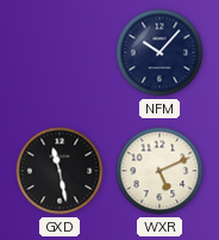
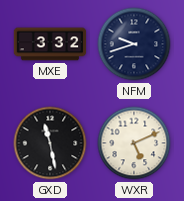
MXE: none -> 3:32 (50, 44)
NFM: 10:07 -> 9:42 (134, 44)
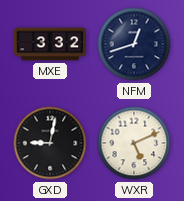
NFM: 9:42 -> 12:42 (134, 44)
GXD: 11:28 -> 9:02 (50, 143)
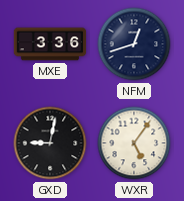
MXE: 3:32 -> 3:36 (50, 44)
WXR: 5:11 -> 5:06 (134, 143)
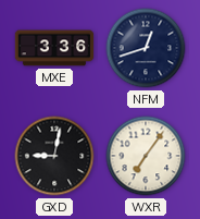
WXR: 5:06 -> 7:06 (146, 156)
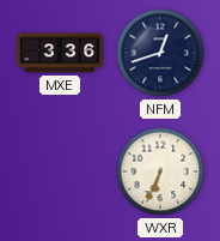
GXD: 9:02 -> none (54, 156)
WXR: 7:06 -> 6:34 (160, 171)
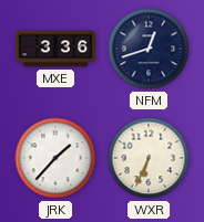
JRK: none -> 1:37 (55, 158)
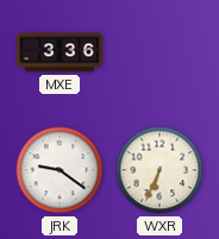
NFM: 12:42 -> none (149, 49)
JRK: 1:37 -> 9:21 (60, 170)
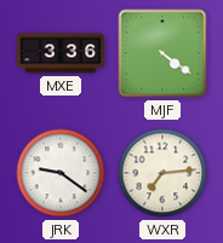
MJF: none -> 4:21 (162, 53)
WXR: 6:34 -> 7:14 (162, 173)
